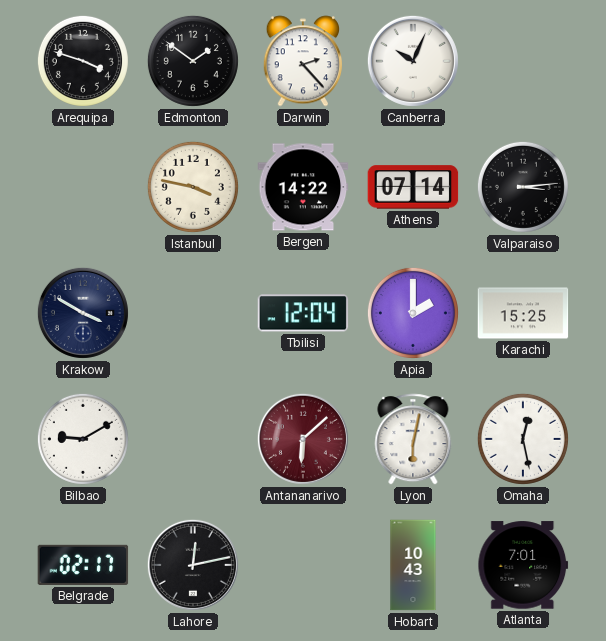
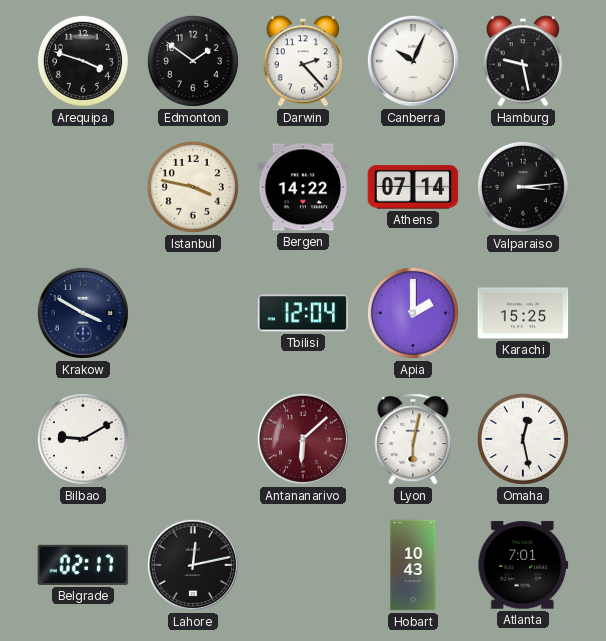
Hamburg: none -> 9:28 (522, 61)
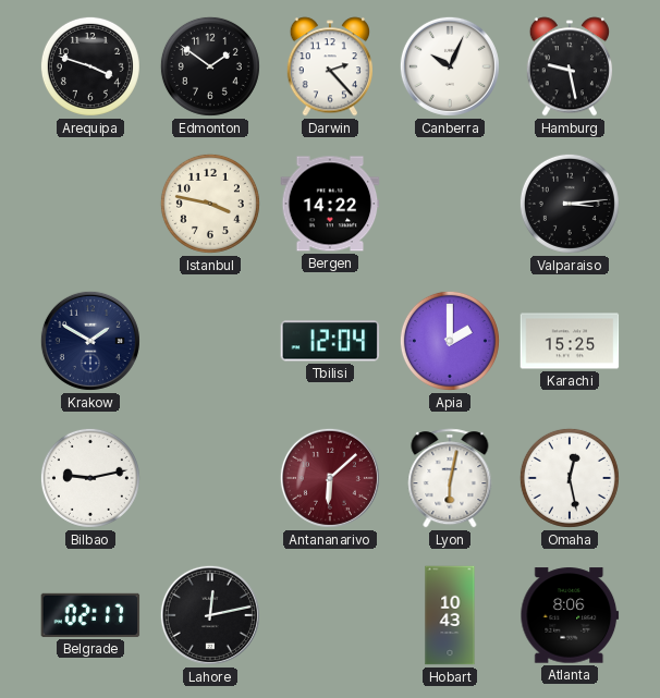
Athens: 07:14 -> none (413, 187)
Krakow: 3:50 -> 1:50 (90, 341)
Bilbao: 9:10 -> 9:13 (90, 478)
Atlanta: 7:01 -> 8:06 (570, 615)
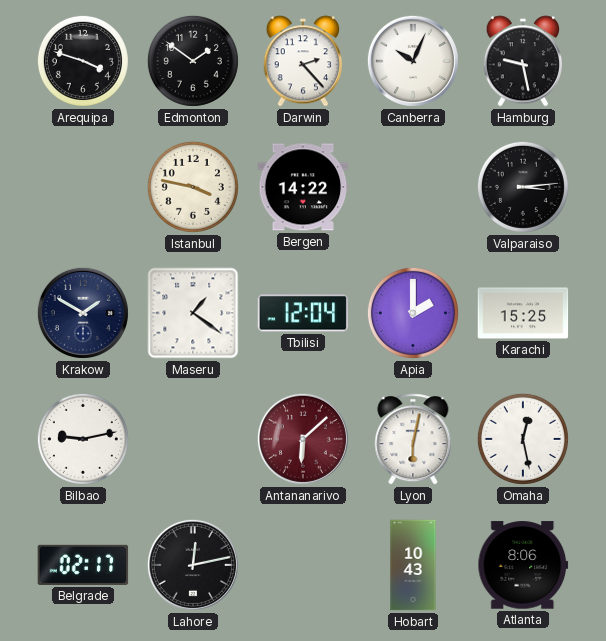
Maseru: none -> 1:21 (193, 313)
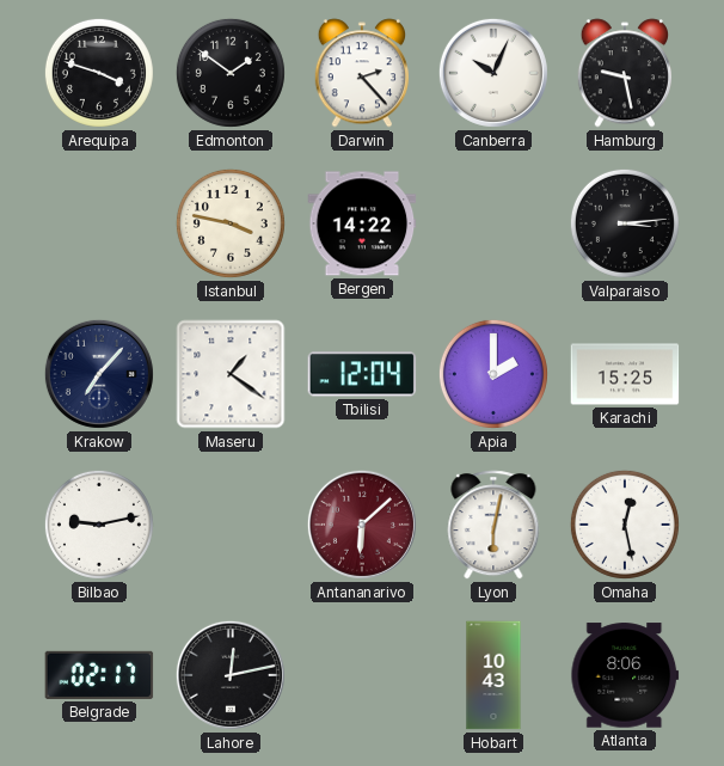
Krakow: 1:50 -> 7:07 (99, 374)
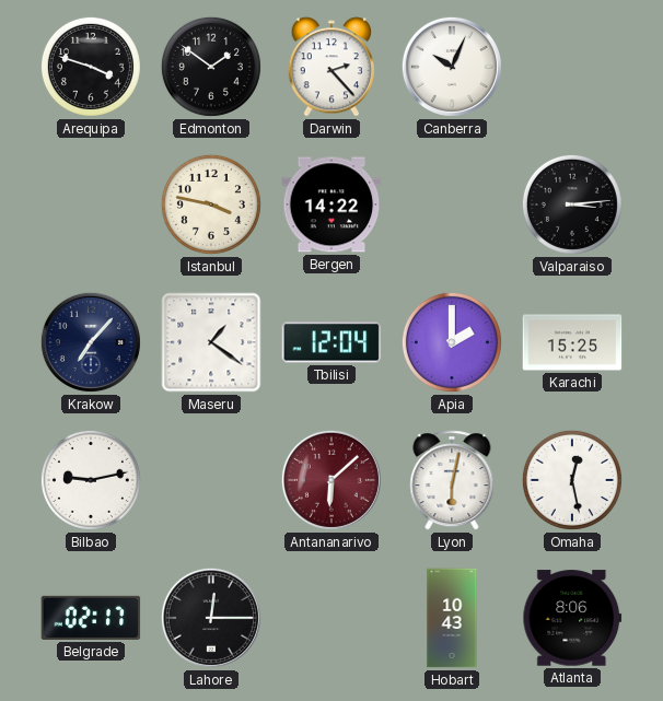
Hamburg: 9:28 -> none (624, 73)
Lahore: 12:13 -> 12:15 (211, 618)
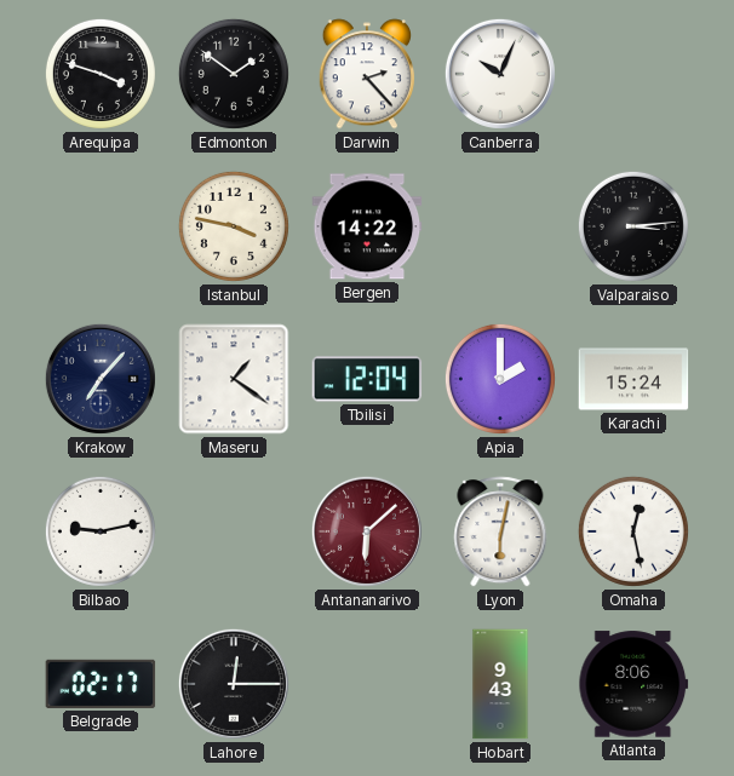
Karachi: 15:25 -> 15:24 (633, 379)
Hobart: 10:43 -> 9:43 (500, 684)
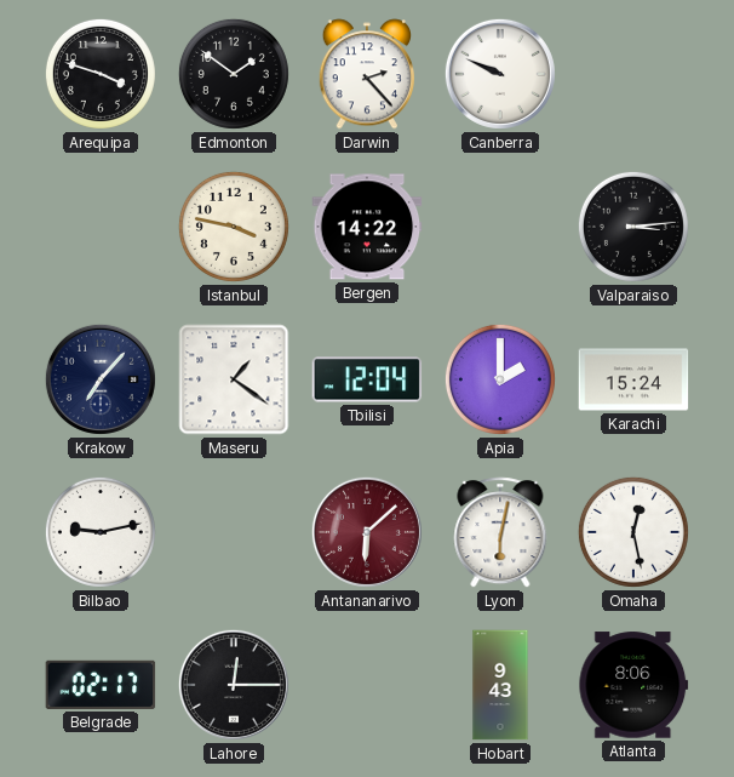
Canberra: 10:04 -> 9:49 (500, 74)
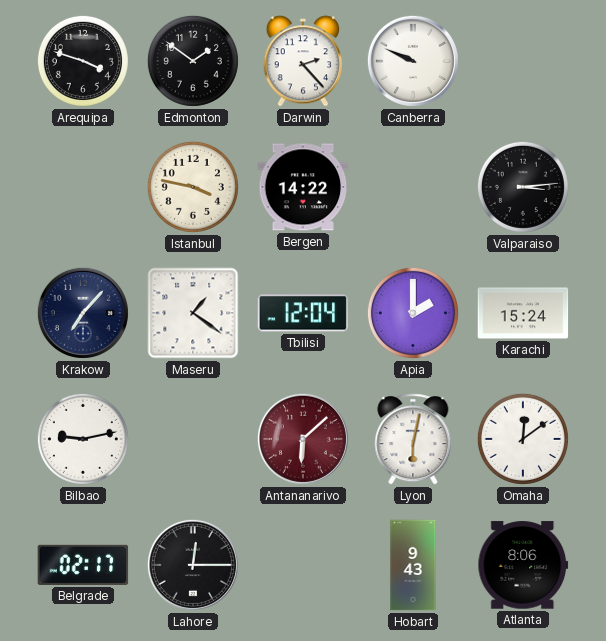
Omaha: 12:28 -> 12:09 (523, 439)
